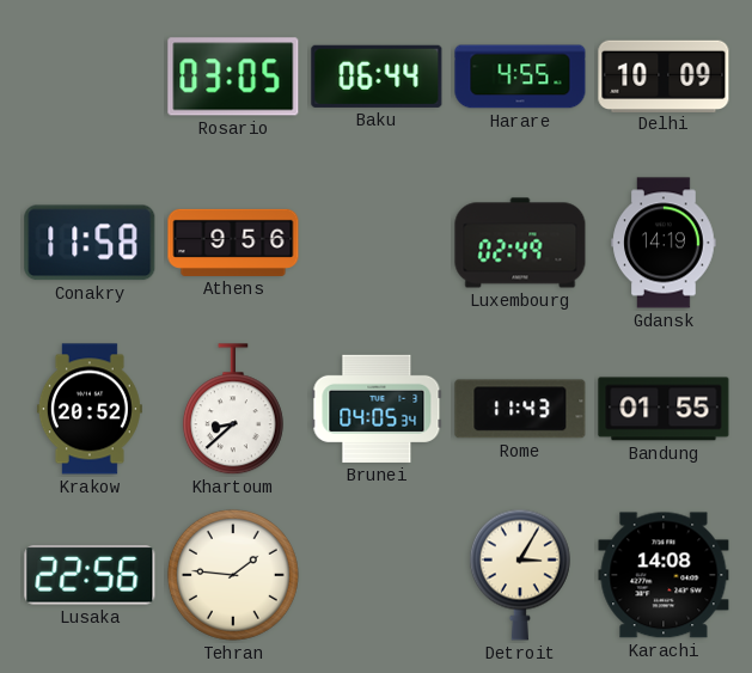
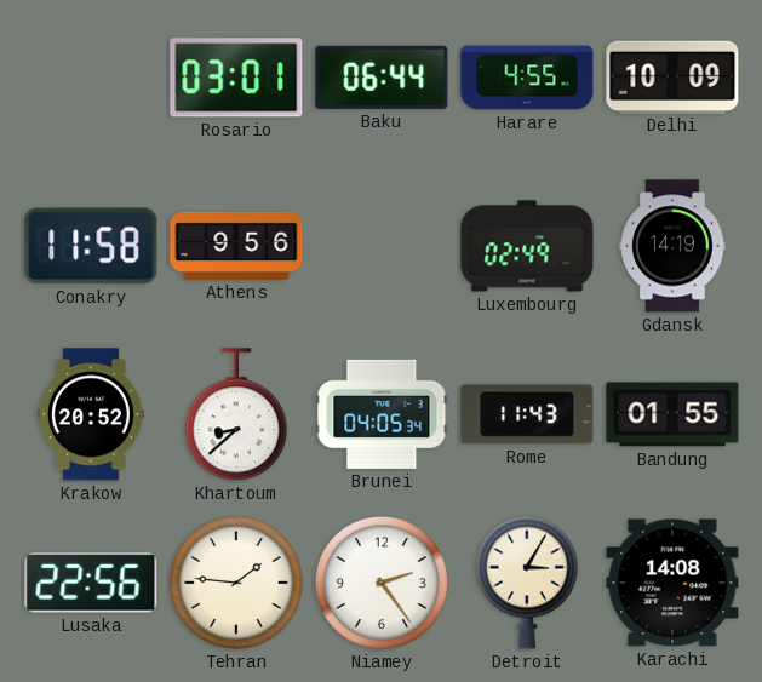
Rosario: 03:05 -> 03:01 (236, 78)
Niamey: none -> 2:24 (382, 583)
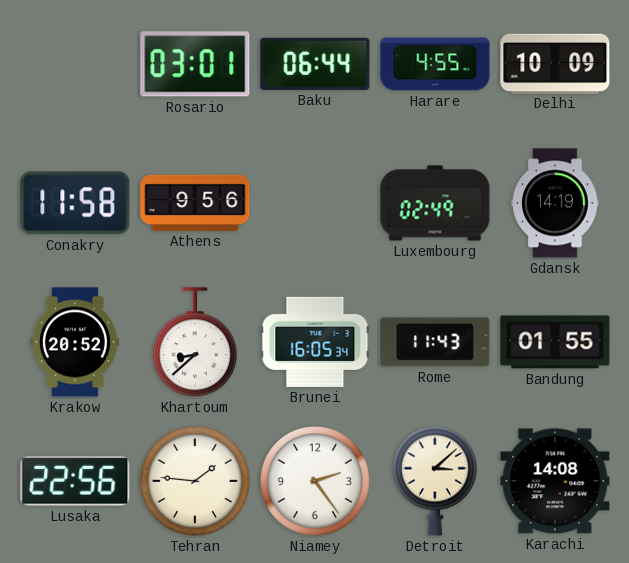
Brunei: 04:05 -> 16:05 (315, 342)
Detroit: 3:05 -> 3:08 (435, 481)
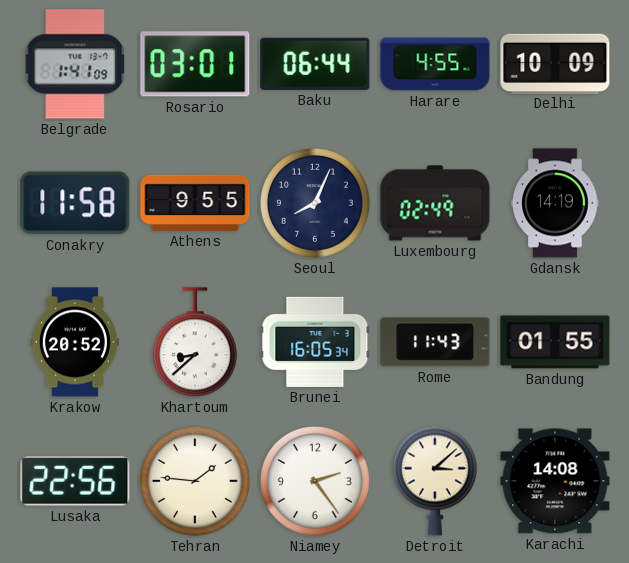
Belgrade: none -> 1:41 (75, 64)
Athens: 9:56 -> 9:55 (195, 203)
Seoul: none -> 8:04 (315, 203)
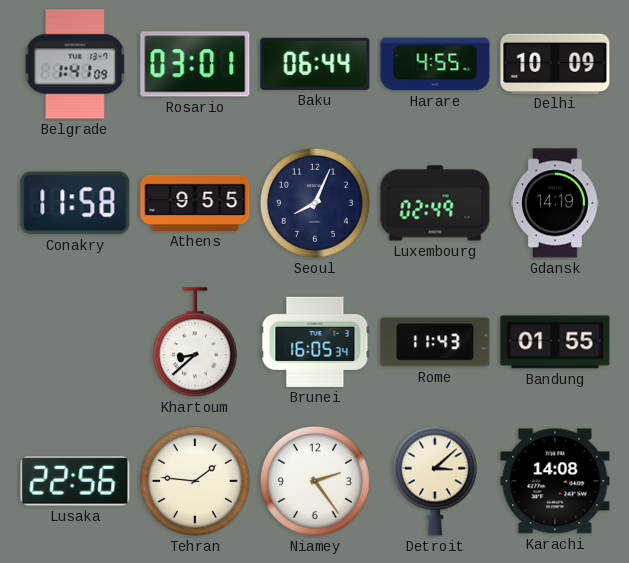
Krakow: 20:52 -> none (75, 342)
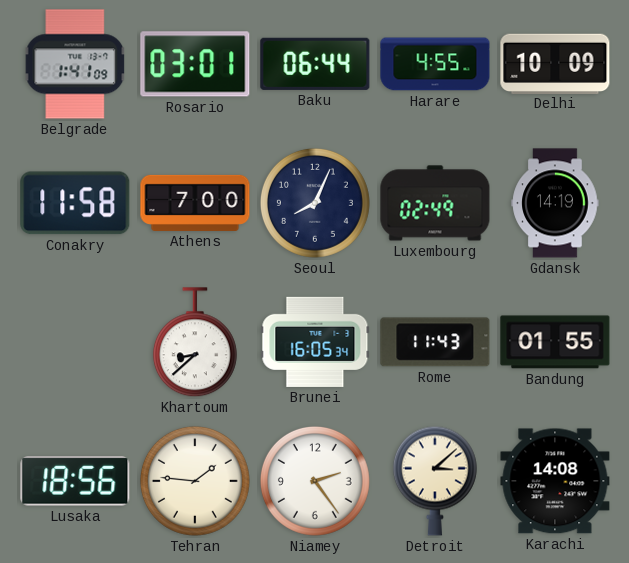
Athens: 9:55 -> 7:00 (195, 203)
Lusaka: 22:56 -> 18:56 (75, 481)
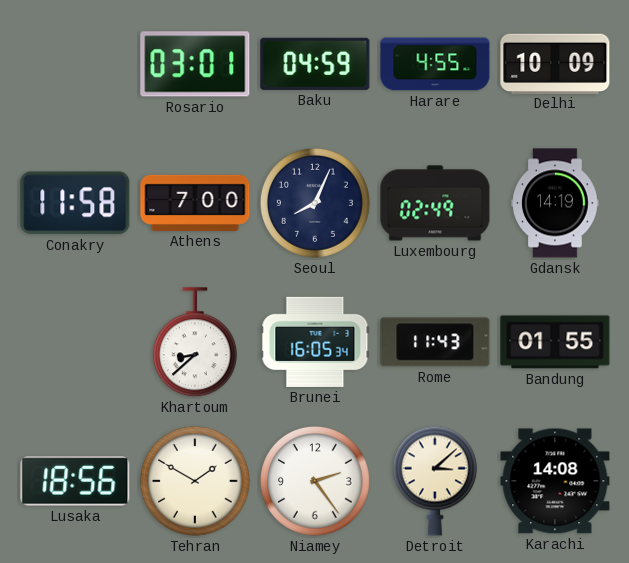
Belgrade: 1:41 -> none (75, 64)
Baku: 06:44 -> 04:59 (315, 64)
Tehran: 1:46 -> 1:50 (195, 481)
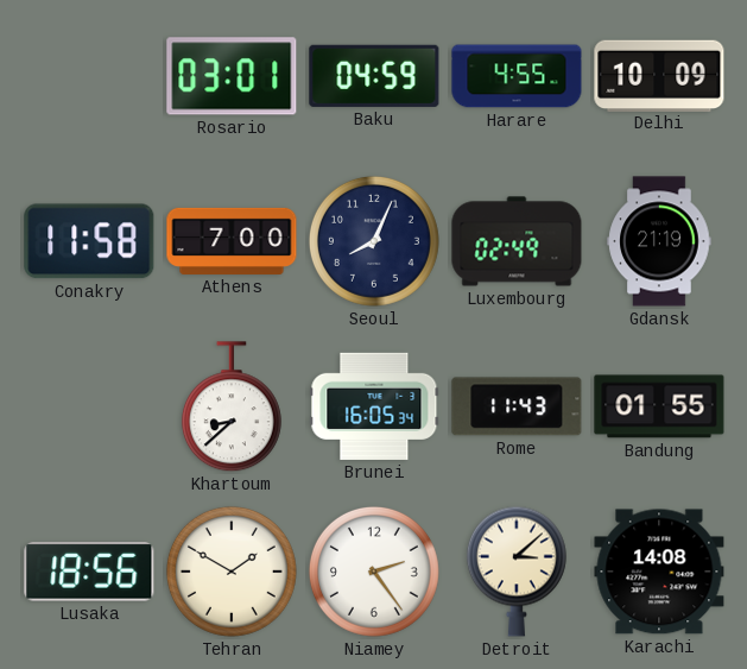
Gdansk: 14:19 -> 21:19 (659, 241)
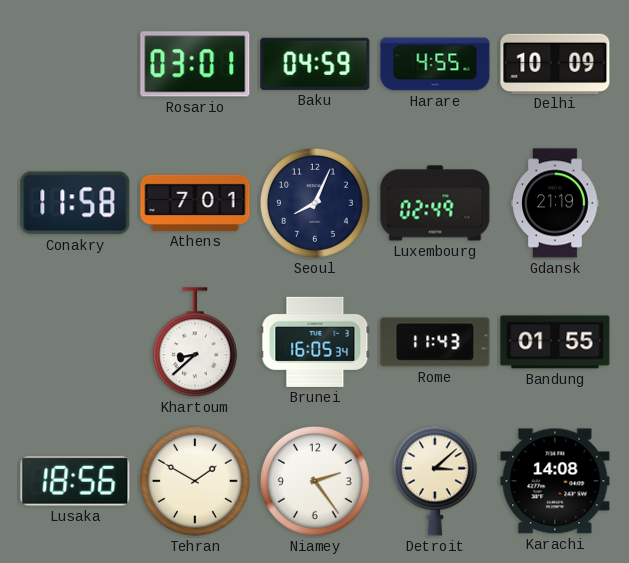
Athens: 7:00 -> 7:01 (195, 203)
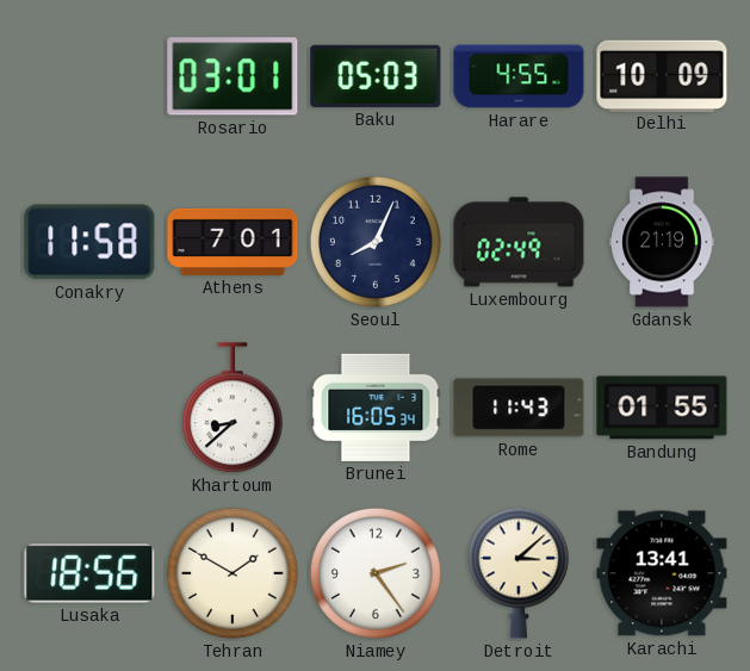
Baku: 04:59 -> 05:03 (376, 76)
Karachi: 14:08 -> 13:41 (662, 573)
